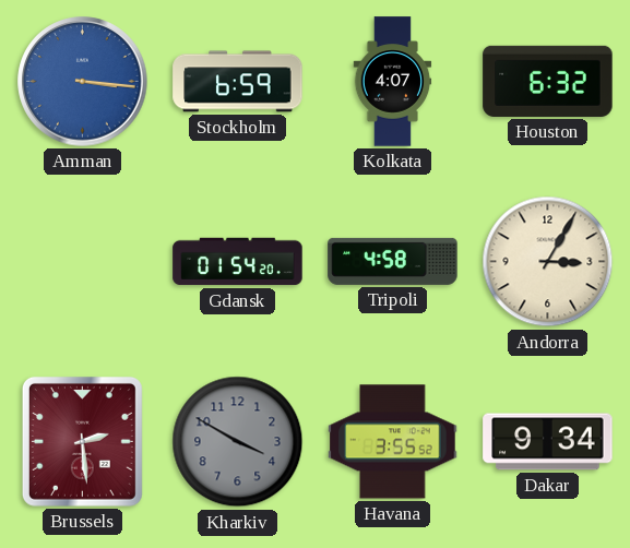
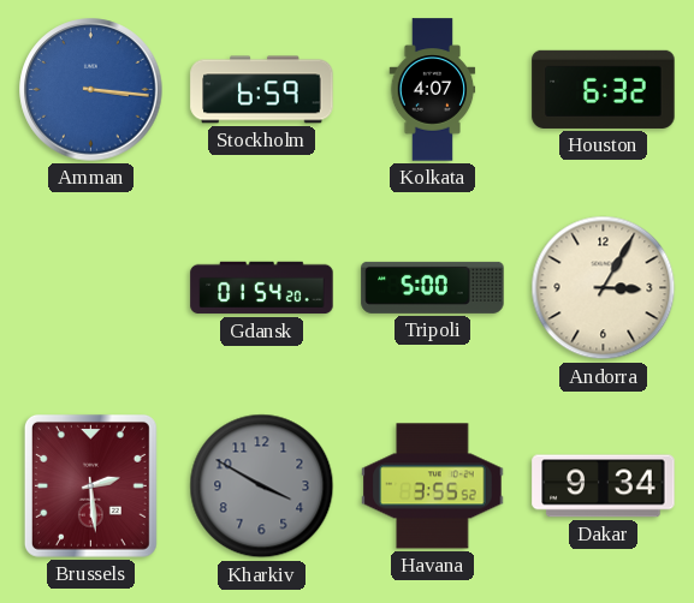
Tripoli: 4:58 -> 5:00 (433, 287)
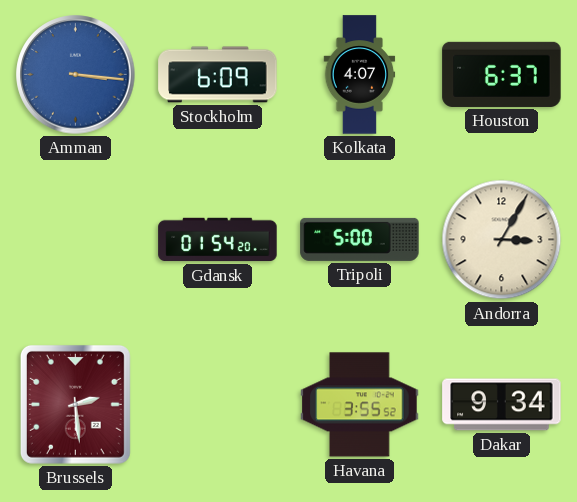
Stockholm: 6:59 -> 6:09 (218, 75)
Houston: 6:32 -> 6:37 (502, 74)
Kharkiv: 3:50 -> none (262, 486)
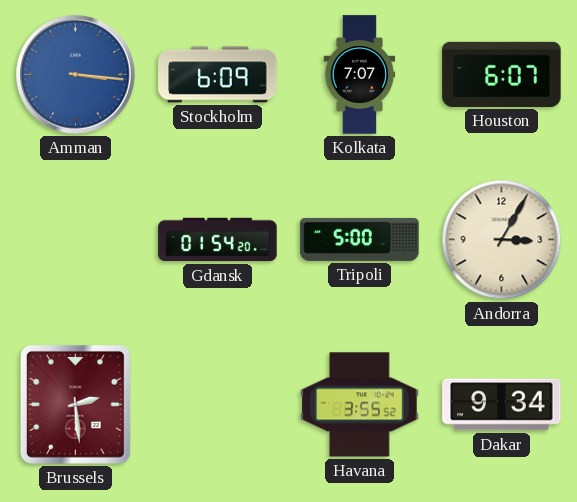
Kolkata: 4:07 -> 7:07 (360, 75)
Houston: 6:37 -> 6:07 (502, 74)
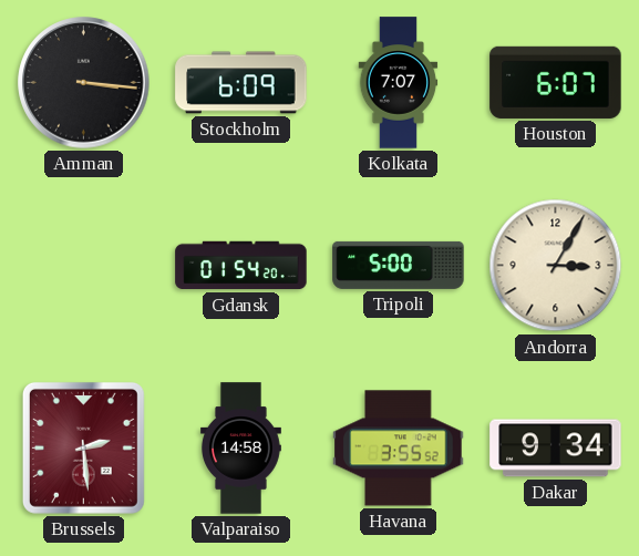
Amman dial: blue -> black (84, 83)
Valparaiso: none -> 14:58 (240, 449)
